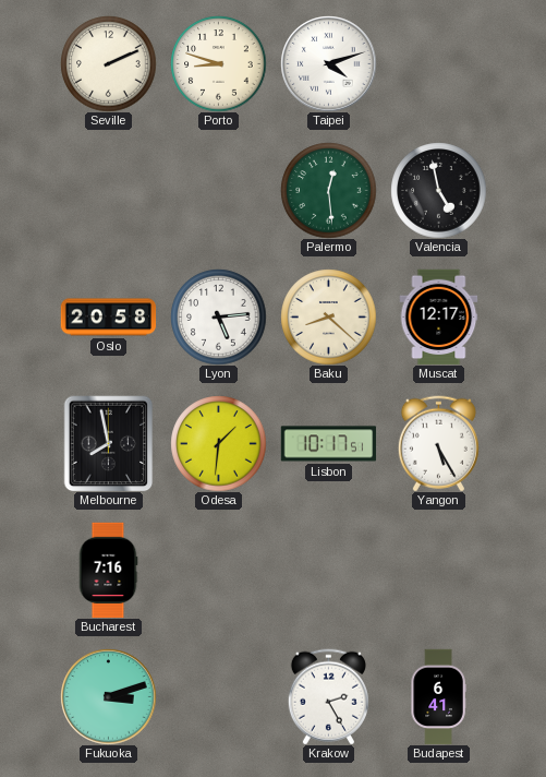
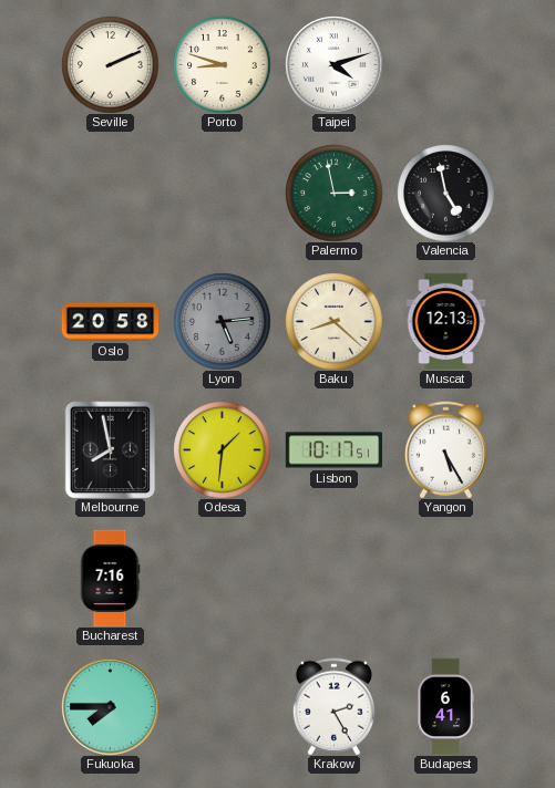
Palermo: 12:29 -> 2:58 (333, 193)
Lyon dial: white -> grey (222, 321)
Muscat: 12:17 -> 12:13 (446, 321)
Fukuoka: 3:12 -> 7:45 (110, 706)
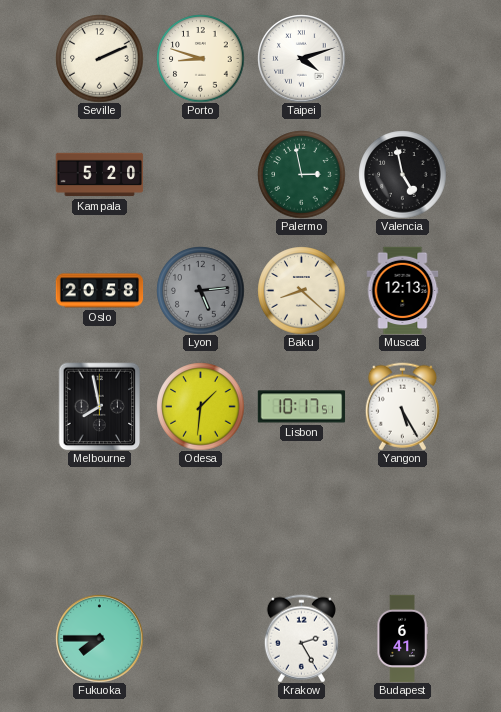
Kampala: none -> 5:20 (99, 175)
Bucharest: 7:16 -> none (110, 578)
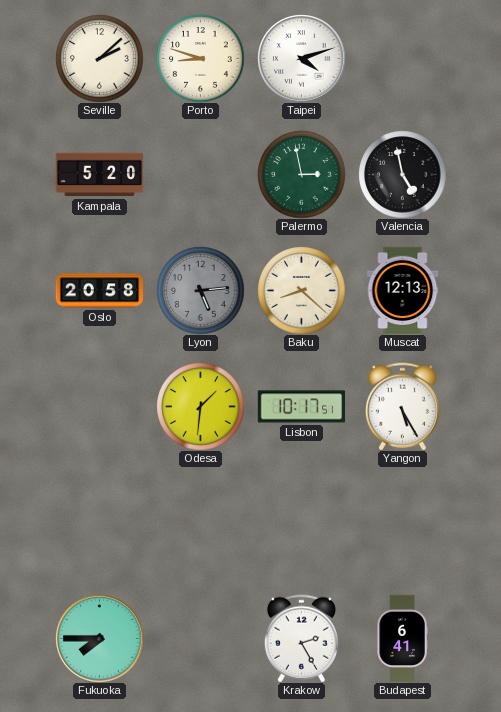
Seville: 2:11 -> 2:08 (99, 58)
Melbourne: 7:58 -> none (100, 406)
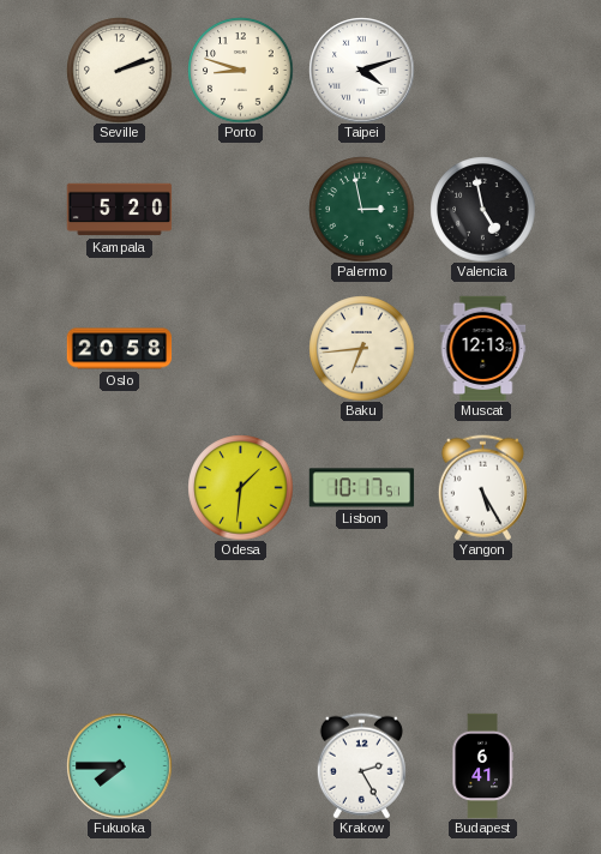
Seville: 2:08 -> 2:12 (119, 70)
Lyon: 5:14 -> none (200, 290)
Baku: 8:22 -> 6:44 (361, 348)
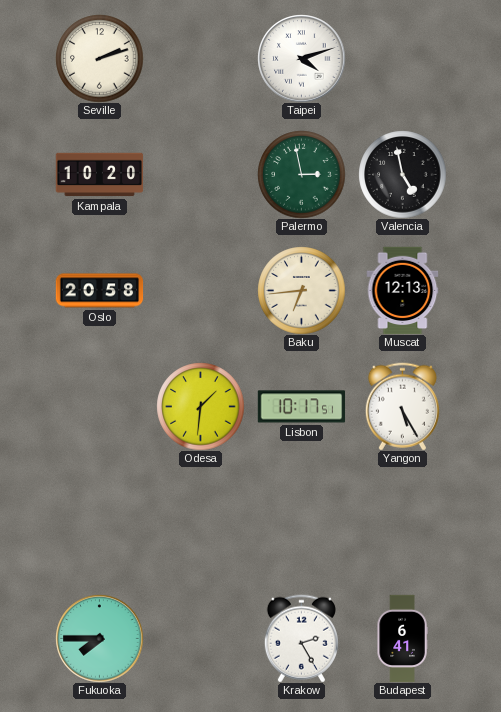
Porto: 8:48 -> none (240, 70)
Kampala: 5:20 -> 10:20 (99, 175)
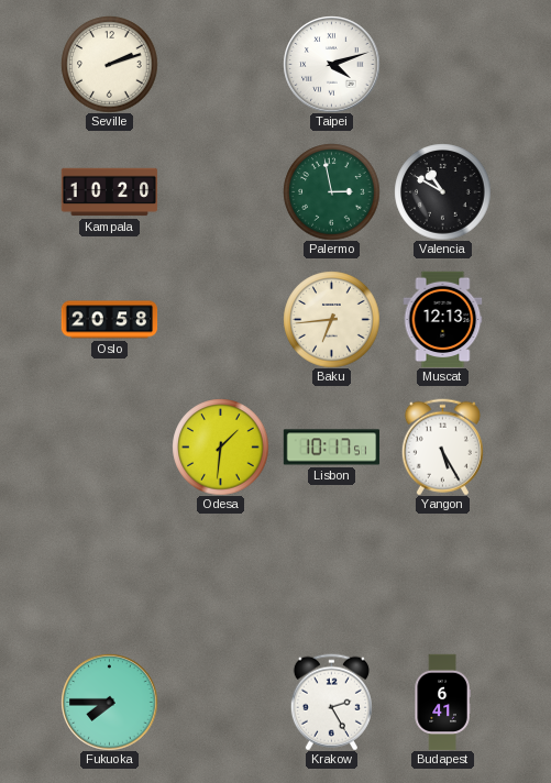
Valencia: 4:58 -> 10:50 (442, 191)
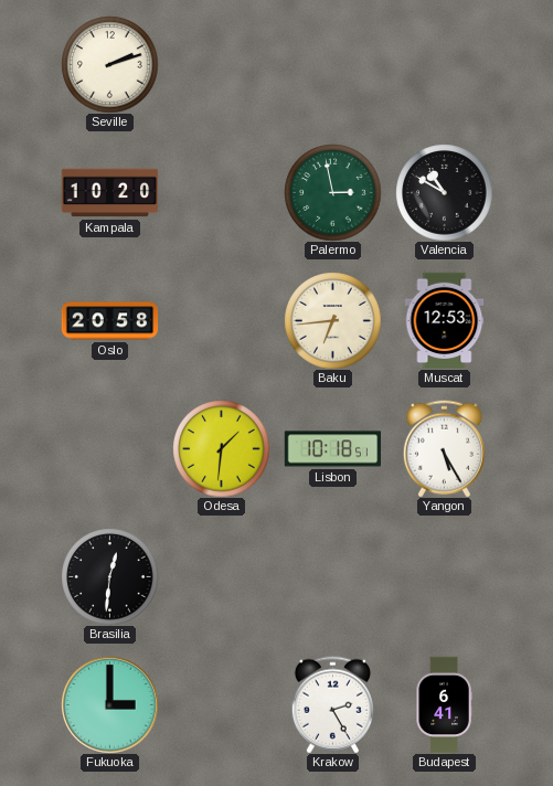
Taipei: 4:12 -> none (331, 64)
Muscat: 12:13 -> 12:53 (445, 320)
Lisbon: 10:17 -> 10:18 (332, 449)
Brasilia: none -> 12:31 (109, 576)
Fukuoka: 7:45 -> 3:00 (109, 704)
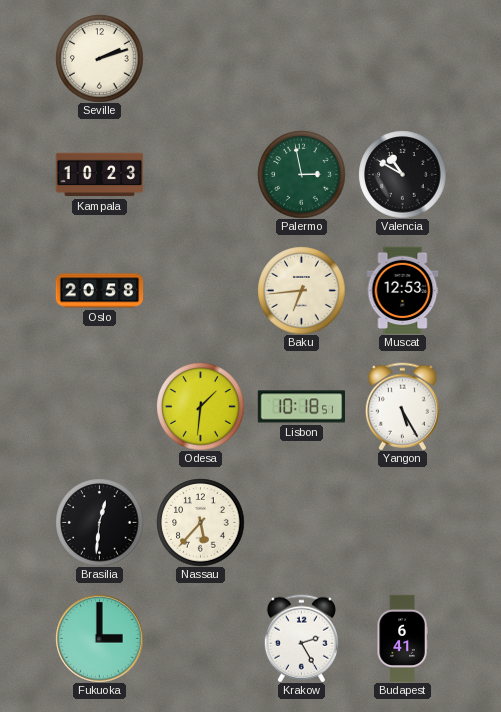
Kampala: 10:20 -> 10:23 (99, 175)
Nassau: none -> 5:37 (200, 522)
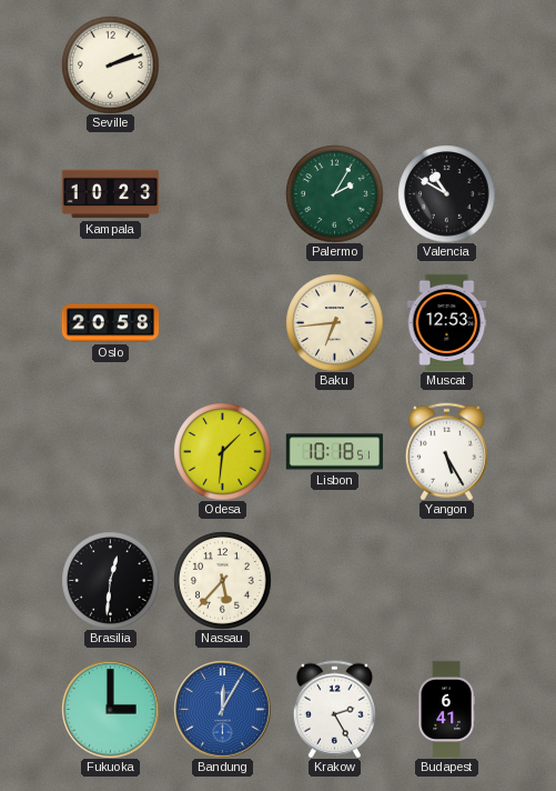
Palermo: 2:58 -> 2:05 (334, 193)
Bandung: none -> 12:05 (222, 709)
